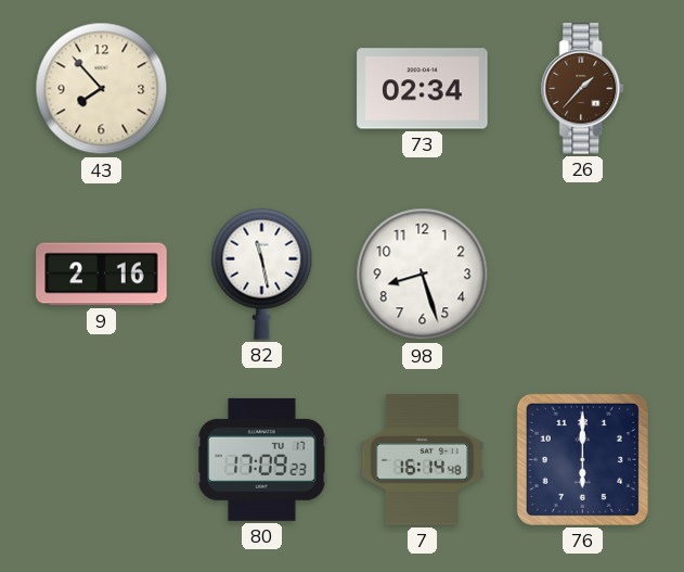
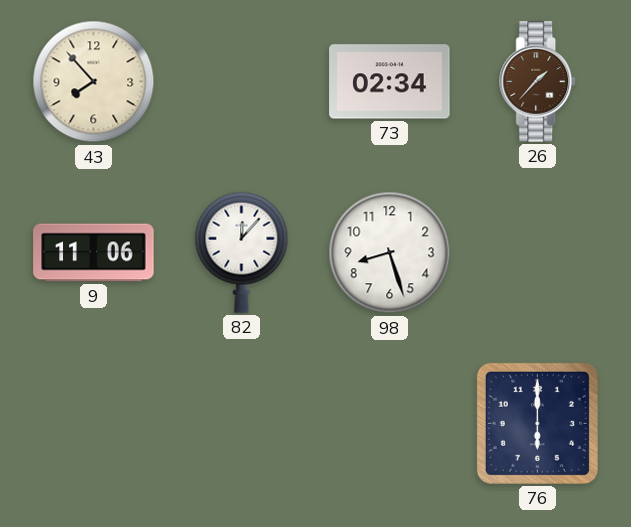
9: 2:16 -> 11:06 (94, 253)
82: 11:28 -> 12:07 (242, 252)
80: 17:09 -> none (262, 459)
7: 16:14 -> none (423, 460)
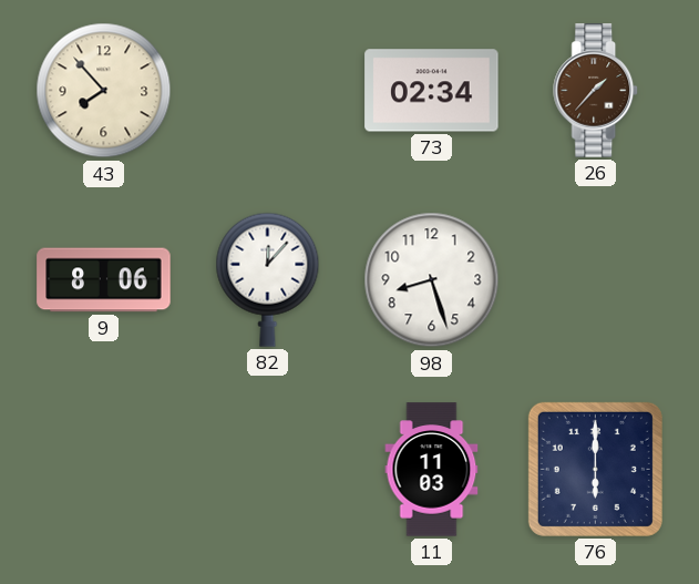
9: 11:06 -> 8:06 (104, 280)
11: none -> 11:03 (432, 470)
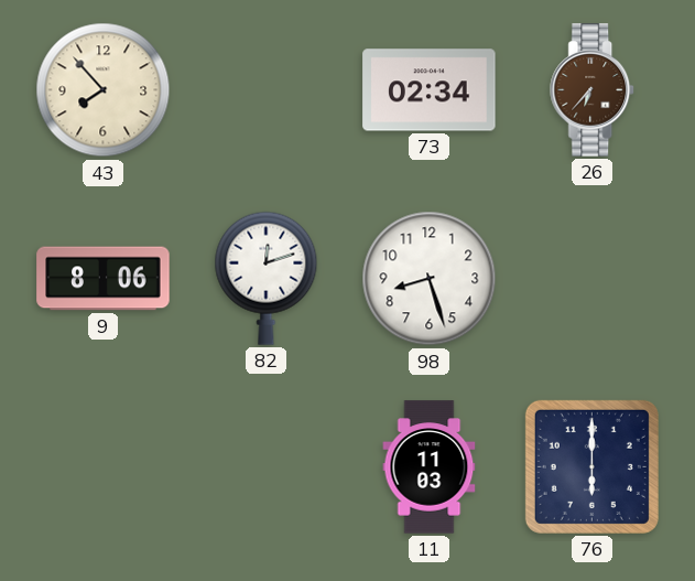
26: 1:37 -> 6:37 (593, 90)
82: 12:07 -> 12:12 (267, 278)
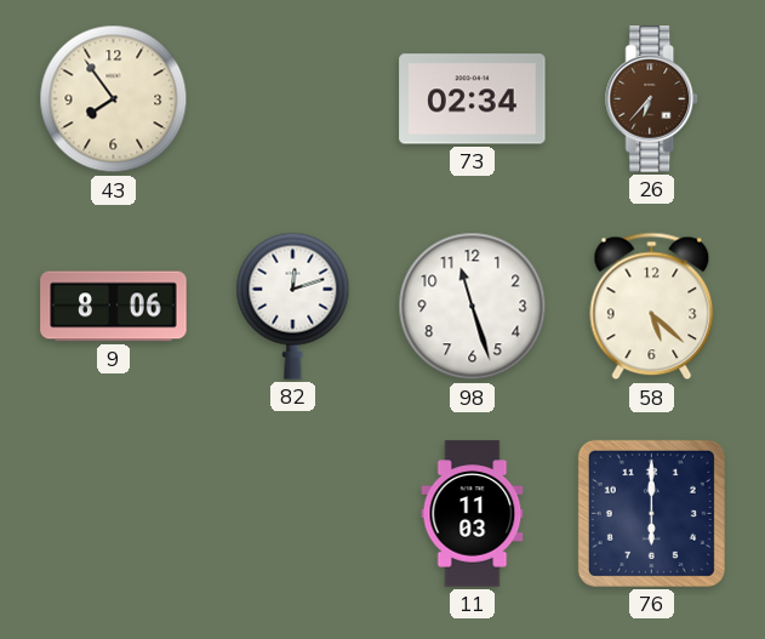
43: 7:53 -> 7:54 (114, 99)
98: 8:27 -> 11:27 (473, 307)
58: none -> 5:22 (652, 307)
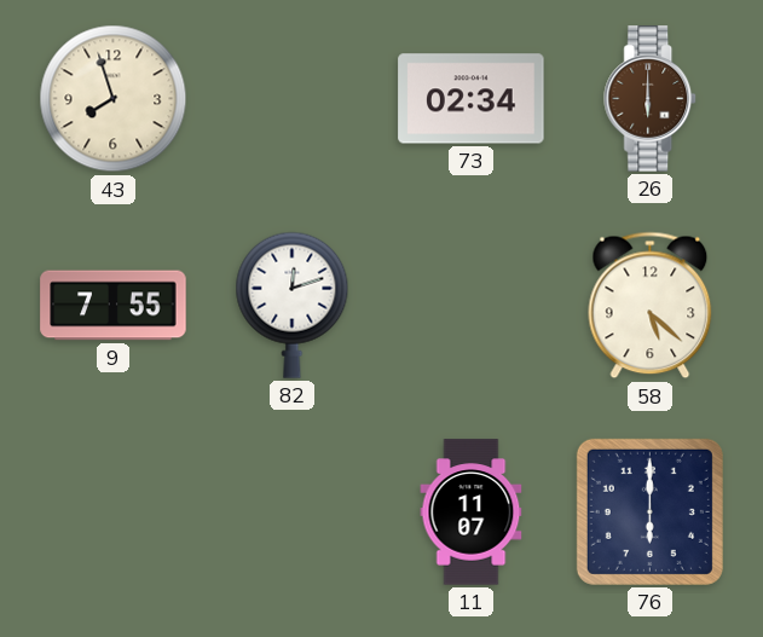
43: 7:54 -> 7:57 (114, 99)
26: 6:37 -> 6:00 (651, 99)
9: 8:06 -> 7:55 (114, 306)
98: 11:27 -> none (473, 307)
11: 11:03 -> 11:07 (472, 513)
